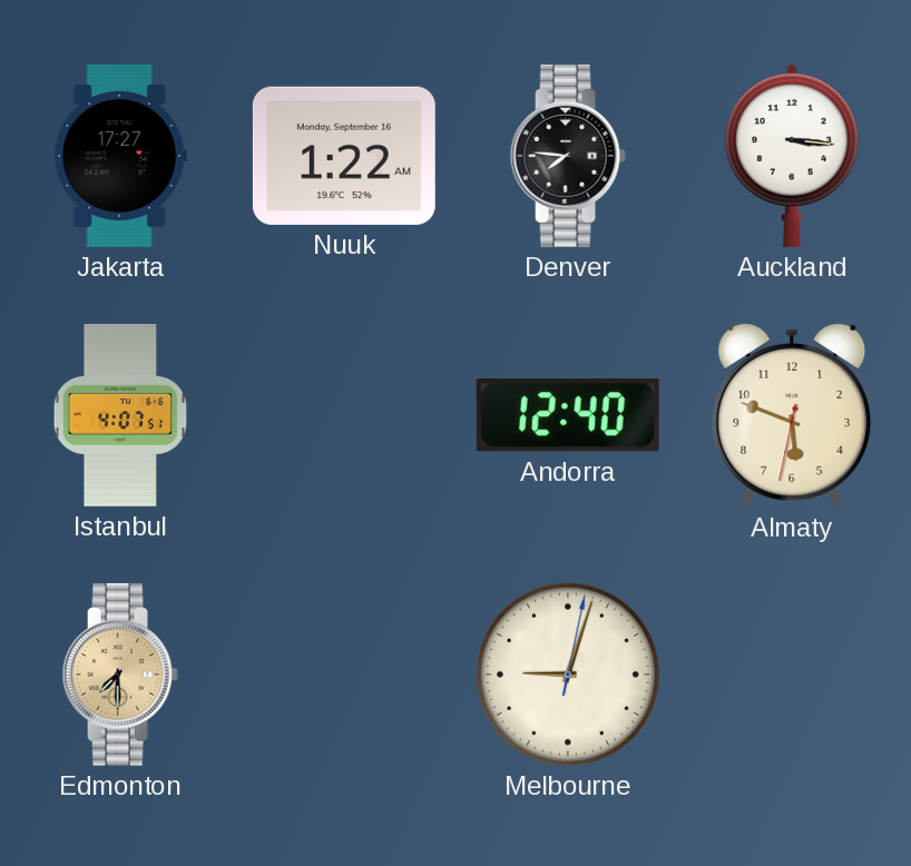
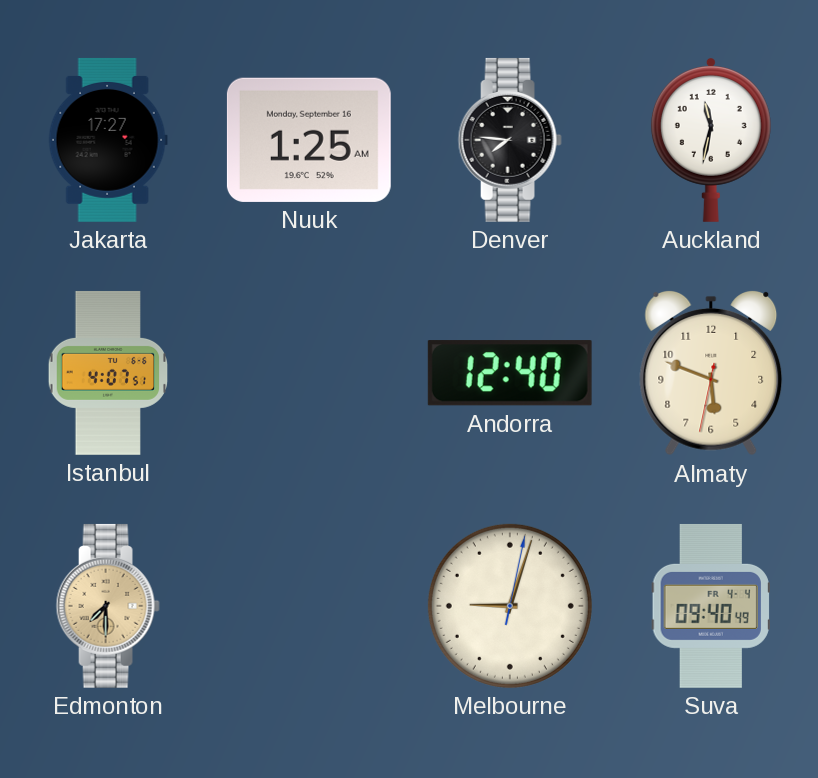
Nuuk: 1:22 -> 1:25 (309, 140)
Auckland: 3:16 -> 11:32 (711, 140)
Suva: none -> 09:40 (711, 606)
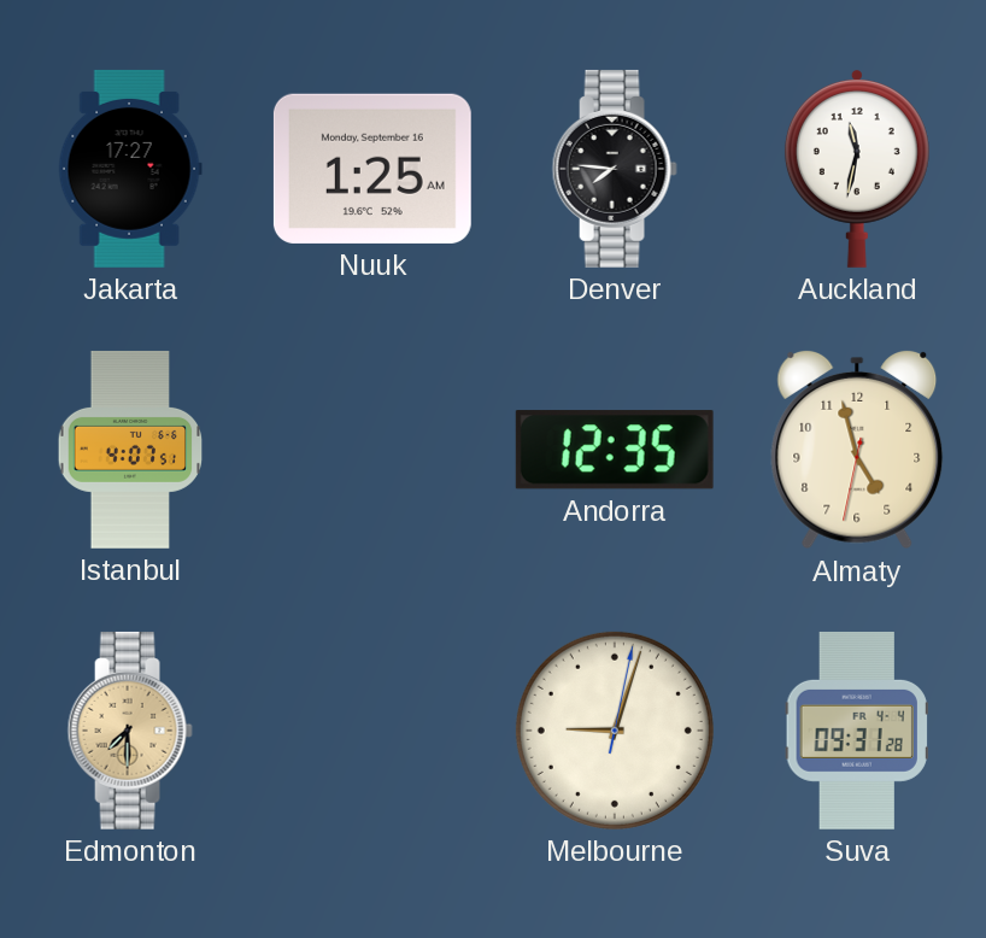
Andorra: 12:40 -> 12:35 (615, 450)
Almaty: 5:48 -> 4:57 (857, 450)
Suva: 09:40 -> 09:31 (857, 731)
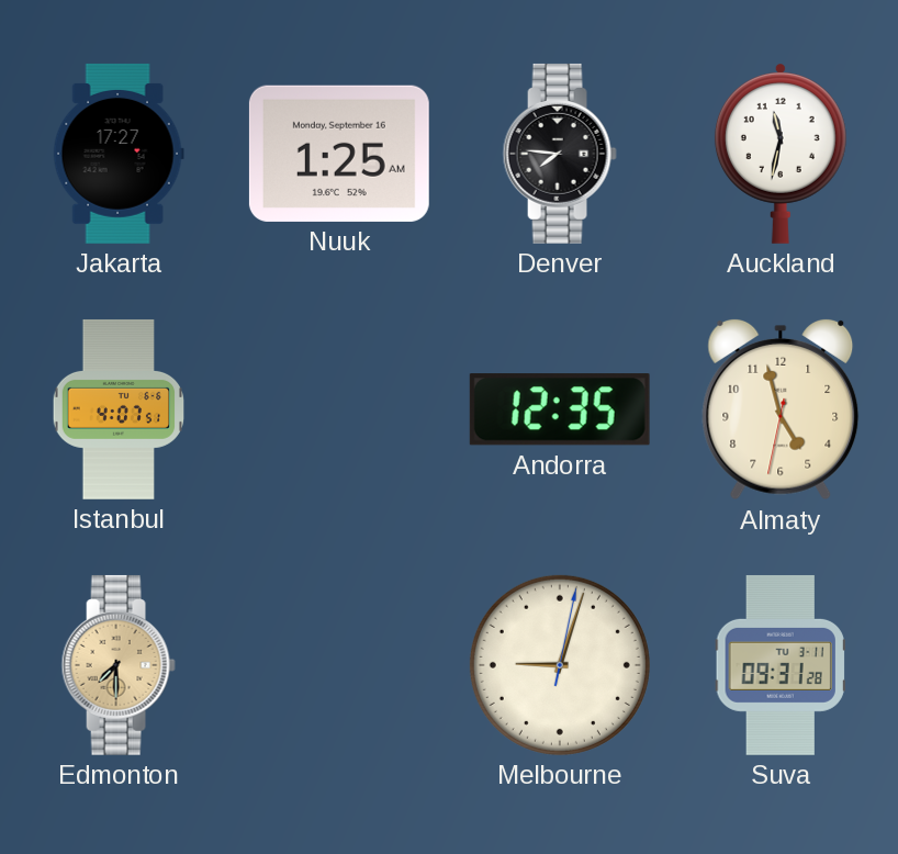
Suva date: FR 4-4 -> TU 3-11 (781, 665)
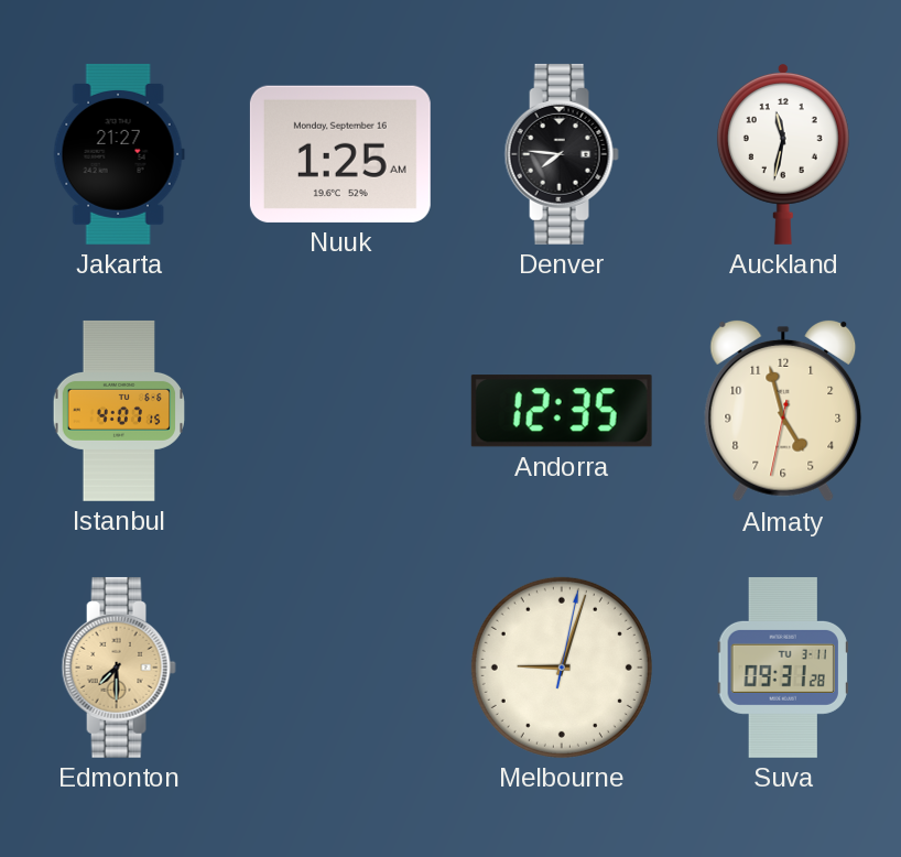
Jakarta: 17:27 -> 21:27 (119, 154)
Istanbul: 4:07:51 -> 4:07:15 (119, 411)
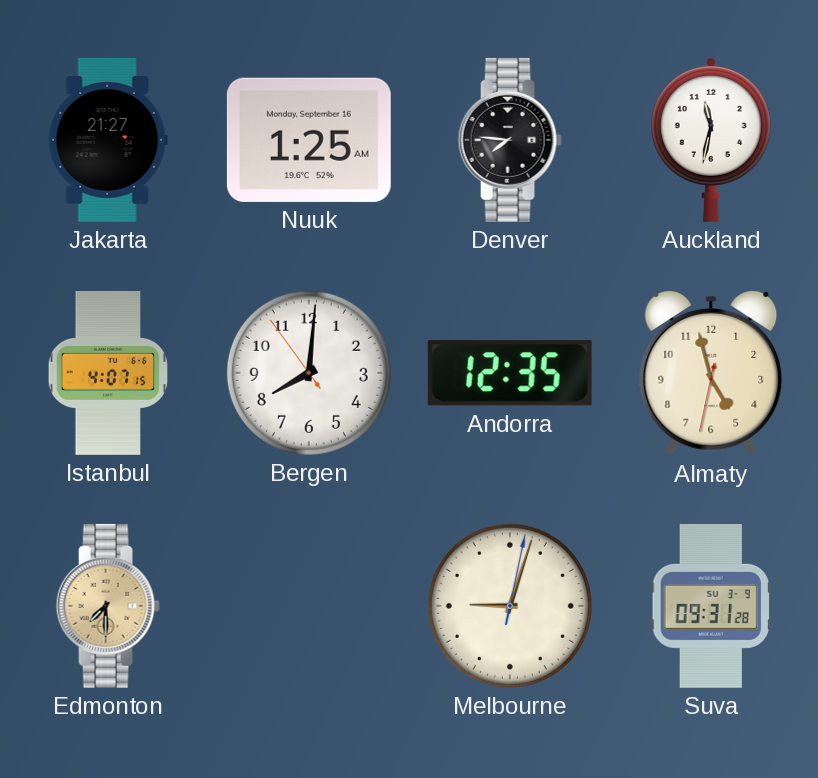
Bergen: none -> 8:00 (309, 373)
Suva date: TU 3-11 -> SU 3-9 (711, 606)
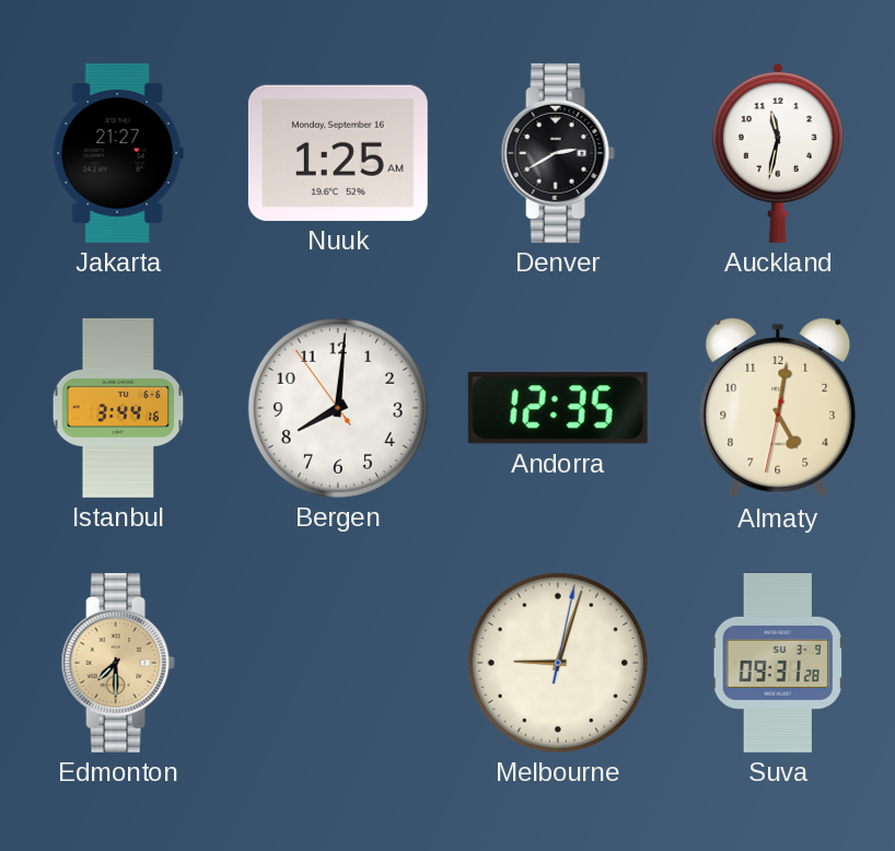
Denver: 7:46 -> 2:40 (558, 153)
Istanbul: 4:07 -> 3:44 (118, 408)
Almaty: 4:57 -> 5:01 (778, 408)
